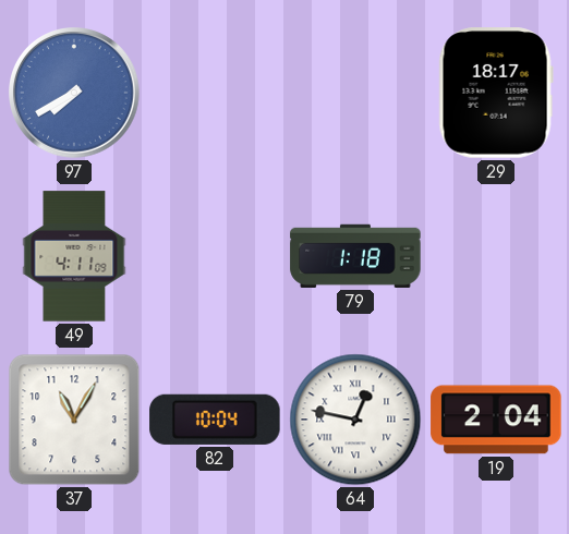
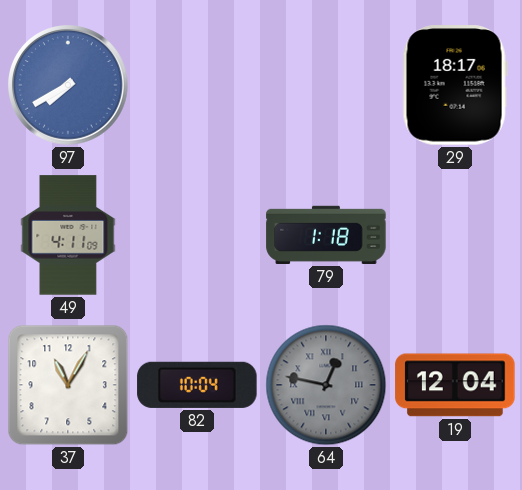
64 dial: white -> grey (326, 385)
19: 2:04 -> 12:04 (455, 385)
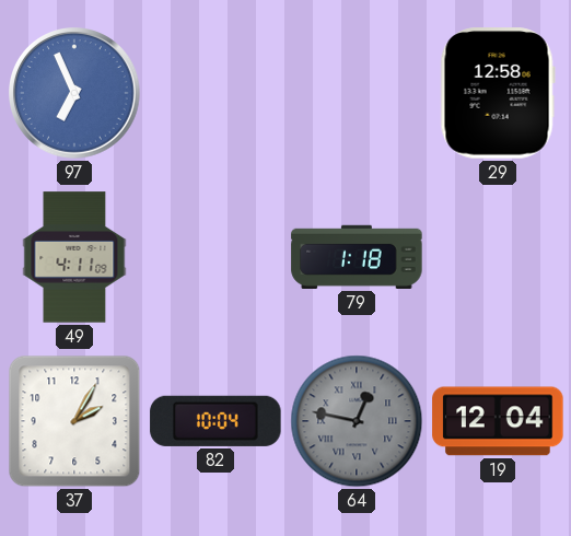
97: 7:40 -> 6:56 (74, 93)
29: 18:17 -> 12:58 (498, 93)
37: 11:05 -> 2:05 (74, 421)
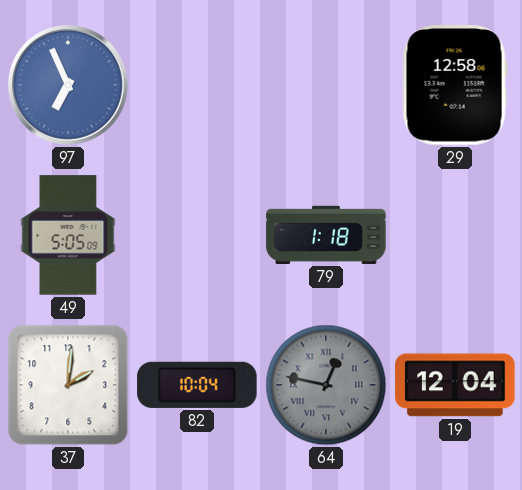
49: 4:11 -> 5:05 (68, 235)
37: 2:05 -> 2:01 (68, 385)
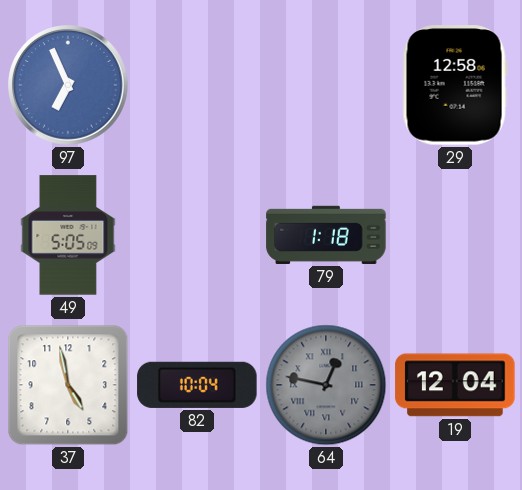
37: 2:01 -> 4:58 (68, 385)
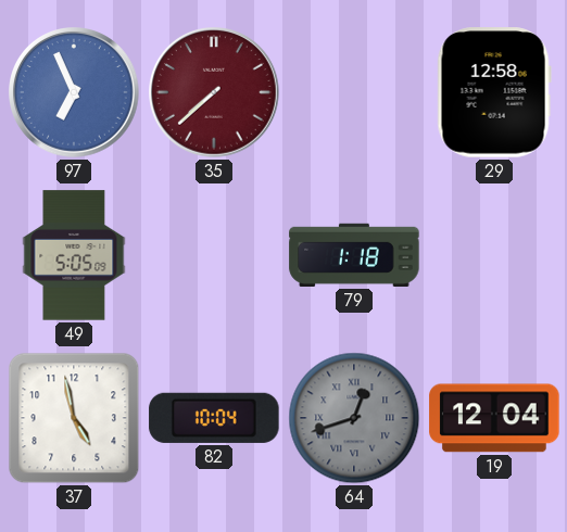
35: none -> 7:38 (214, 92)
64: 12:47 -> 12:42 (354, 418)
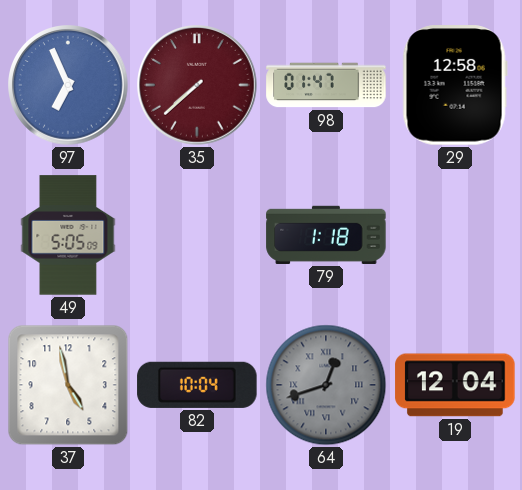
98: none -> 01:47 (326, 85)
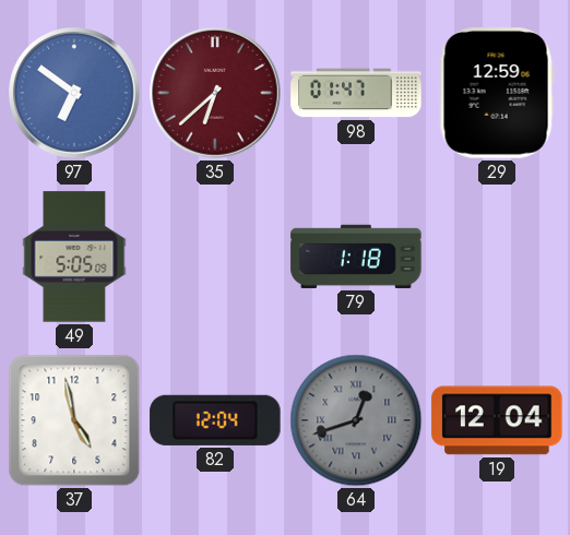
97: 6:56 -> 6:51 (74, 93)
35: 7:38 -> 6:38 (215, 93)
29: 12:58 -> 12:59 (497, 93)
82: 10:04 -> 12:04 (215, 420)
